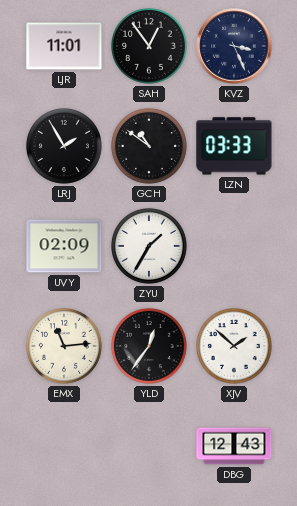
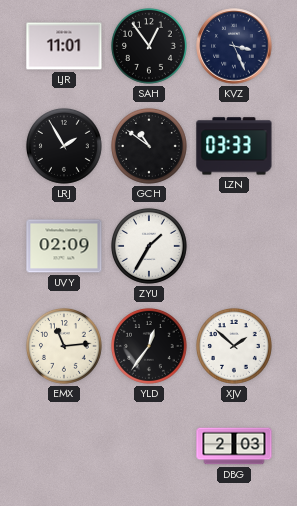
DBG: 12:43 -> 2:03 (234, 446)
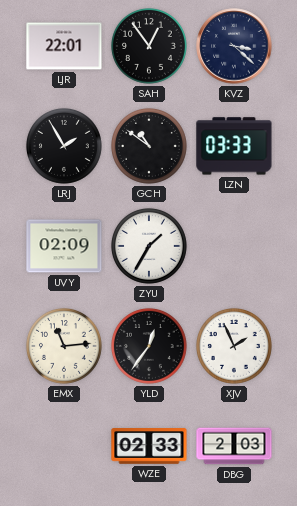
LJR: 11:01 -> 22:01 (64, 46)
KVZ: 3:26 -> 3:22 (234, 46)
XJV: 1:52 -> 1:56 (234, 346)
WZE: none -> 02:33 (149, 446)
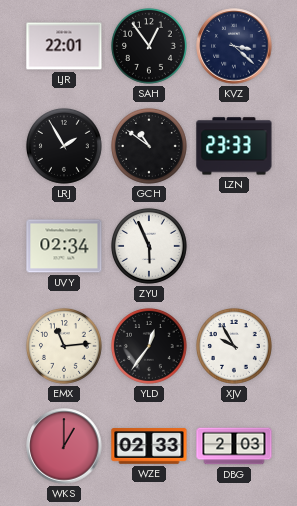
LZN: 03:33 -> 23:33 (234, 146)
UVY: 02:09 -> 02:34 (64, 246)
ZYU: 1:35 -> 5:56 (149, 246)
XJV: 1:56 -> 9:55 (234, 346)
WKS: none -> 1:00 (64, 446)
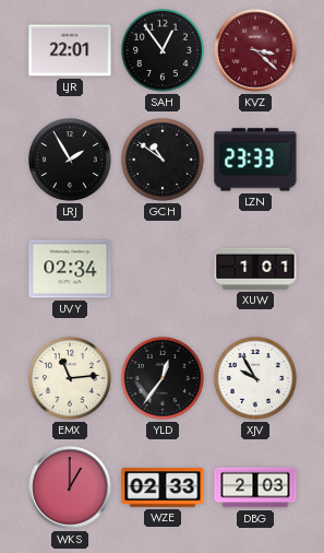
KVZ dial: navy -> burgundy (255, 50)
ZYU: 5:56 -> none (149, 246)
XUW: none -> 1:01 (255, 269)
